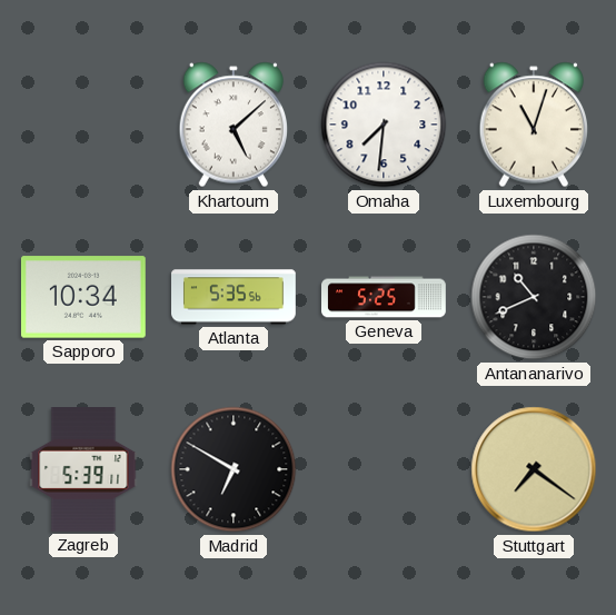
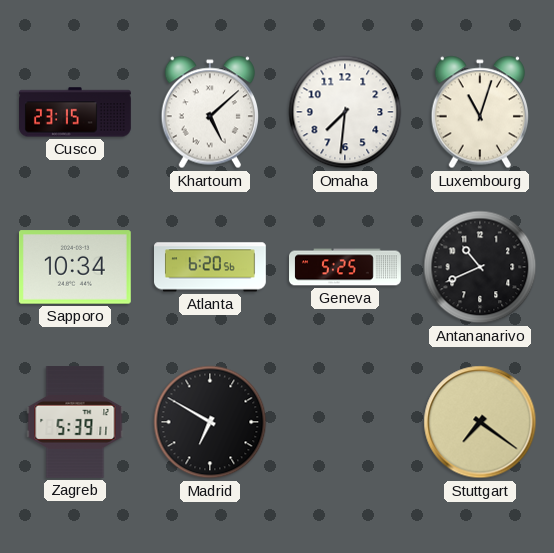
Cusco: none -> 23:15 (76, 112)
Atlanta: 5:35 -> 6:20 (211, 267)
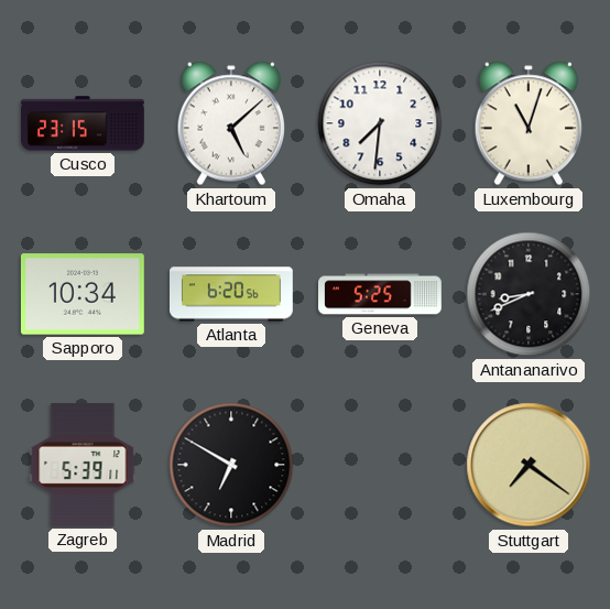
Antananarivo: 10:41 -> 8:41 (529, 294)
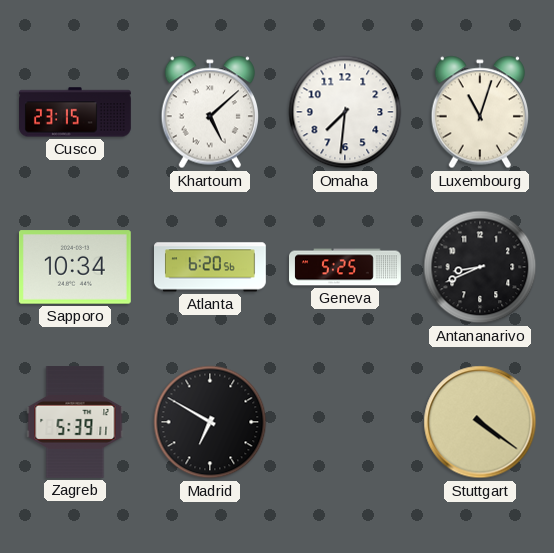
Stuttgart: 7:21 -> 4:21 (480, 422)
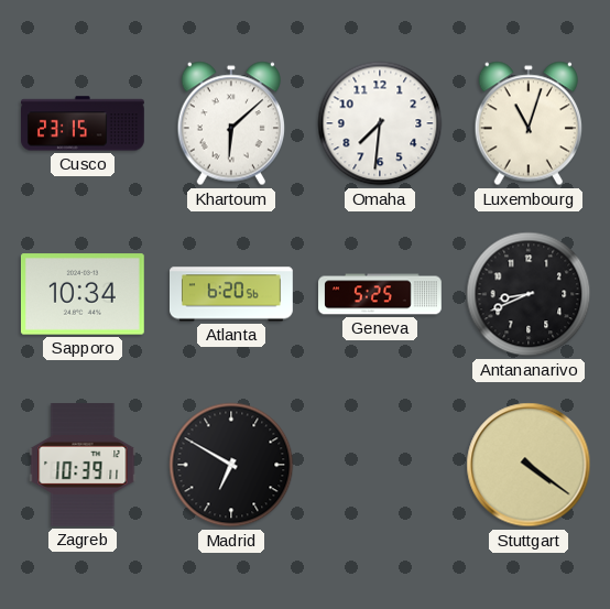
Khartoum: 5:08 -> 6:08 (230, 123)
Zagreb: 5:39 -> 10:39 (83, 466)
